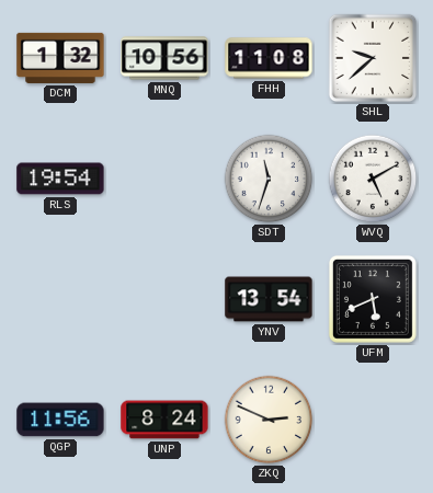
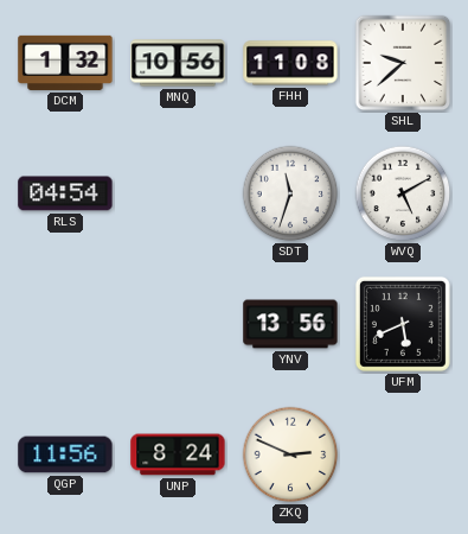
RLS: 19:54 -> 04:54 (65, 193)
YNV: 13:54 -> 13:56 (290, 324)
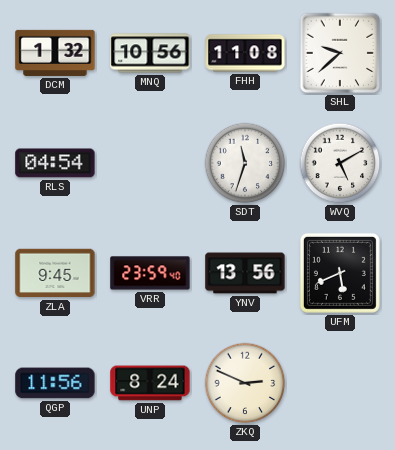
ZLA: none -> 9:45 (55, 273)
VRR: none -> 23:59 (150, 273)
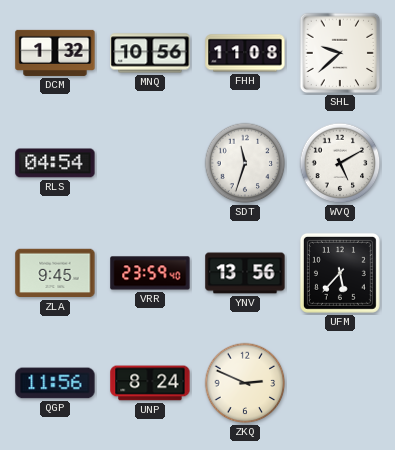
UFM: 5:41 -> 5:37 (340, 273)
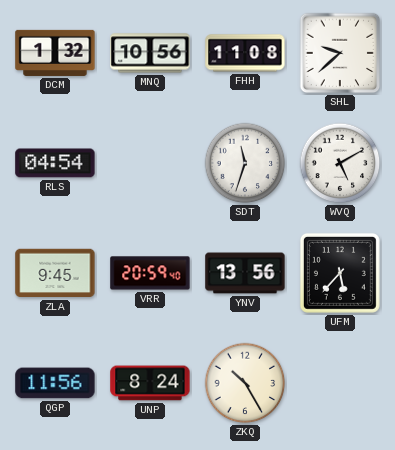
VRR: 23:59 -> 20:59 (150, 273)
ZKQ: 2:49 -> 10:25 (245, 383)
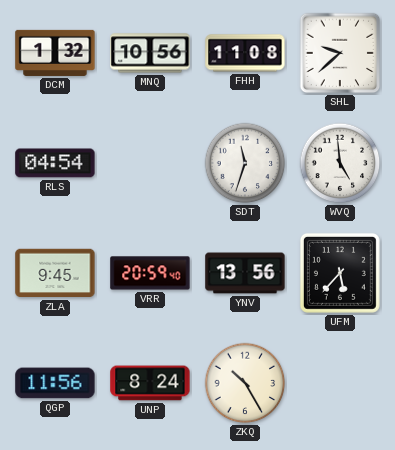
WVQ: 5:10 -> 4:59 (340, 163)
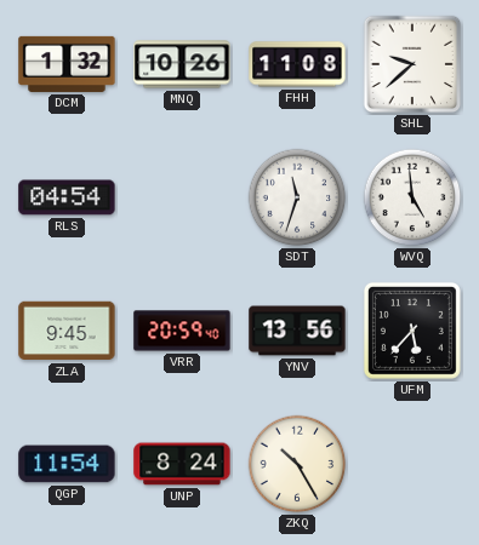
MNQ: 10:56 -> 10:26 (182, 64)
QGP: 11:56 -> 11:54 (67, 464)
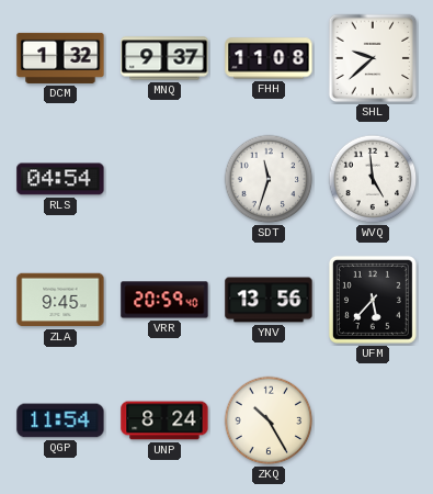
MNQ: 10:26 -> 9:37 (164, 58)
